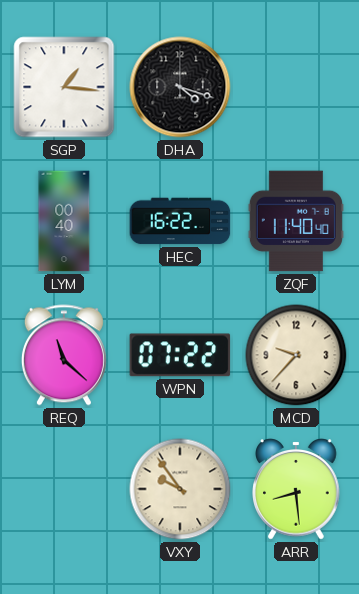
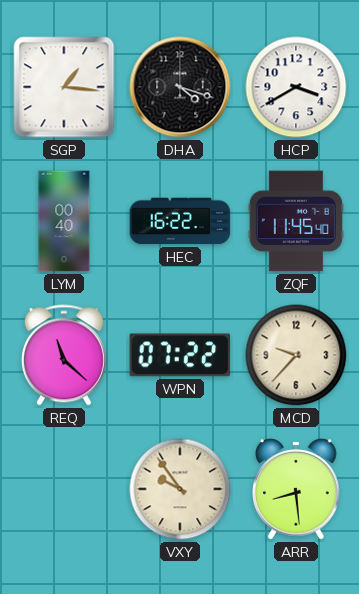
HCP: none -> 3:40 (296, 87)
ZQF: 11:40 -> 11:45 (296, 221)
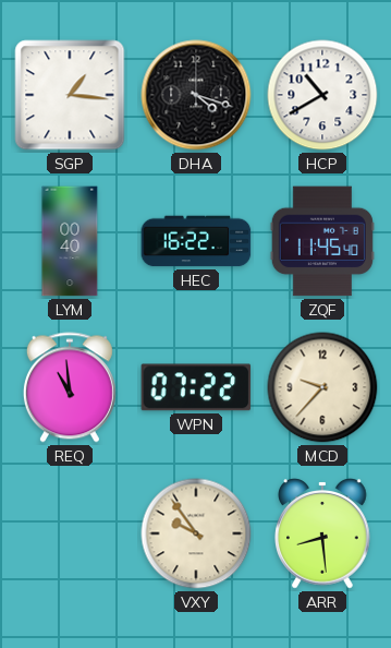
HCP: 3:40 -> 10:40 (322, 95)
REQ: 11:22 -> 10:59 (70, 387)
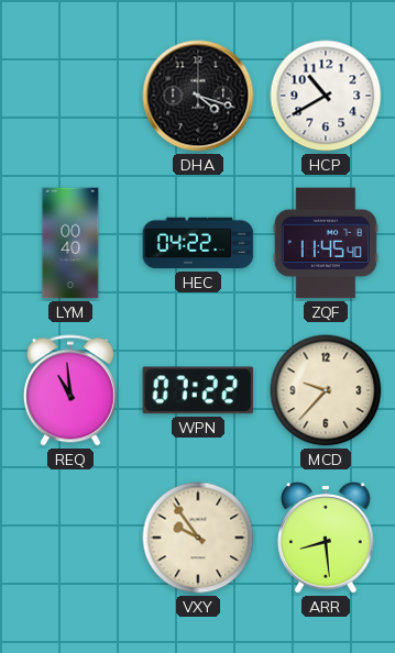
SGP: 1:16 -> none (70, 95)
HEC: 16:22 -> 04:22 (198, 243)
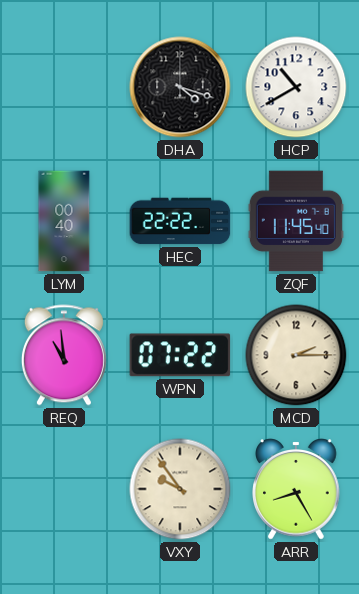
HEC: 04:22 -> 22:22 (180, 221)
MCD: 9:37 -> 2:15 (296, 355)
ARR: 8:29 -> 8:25 (296, 489)
